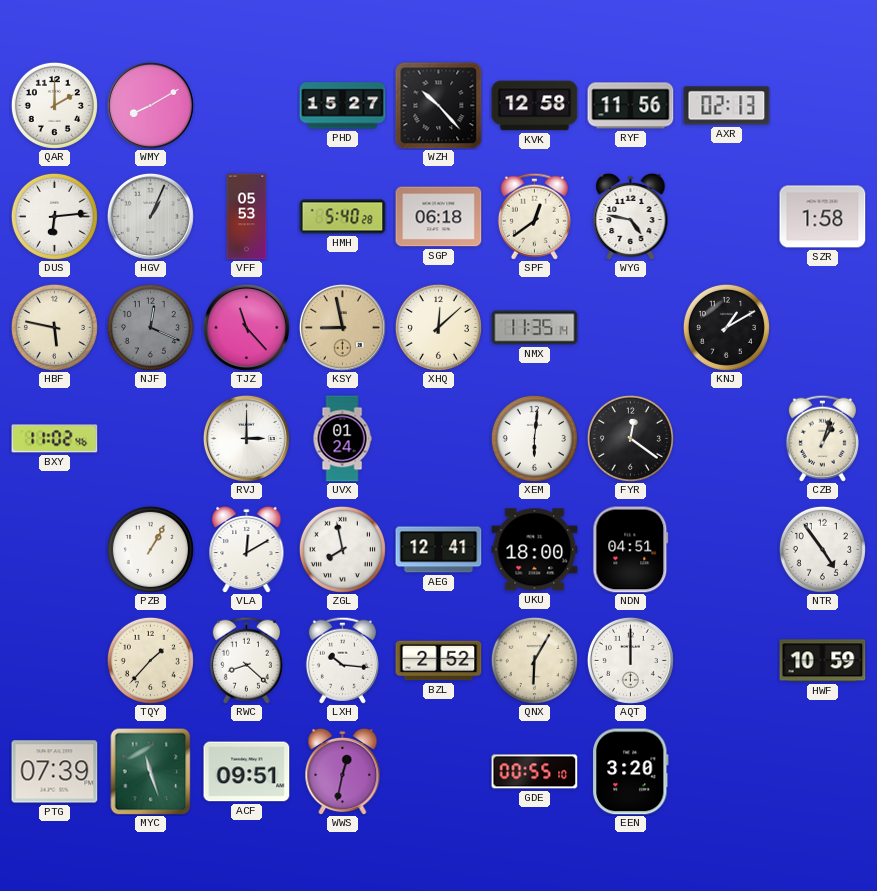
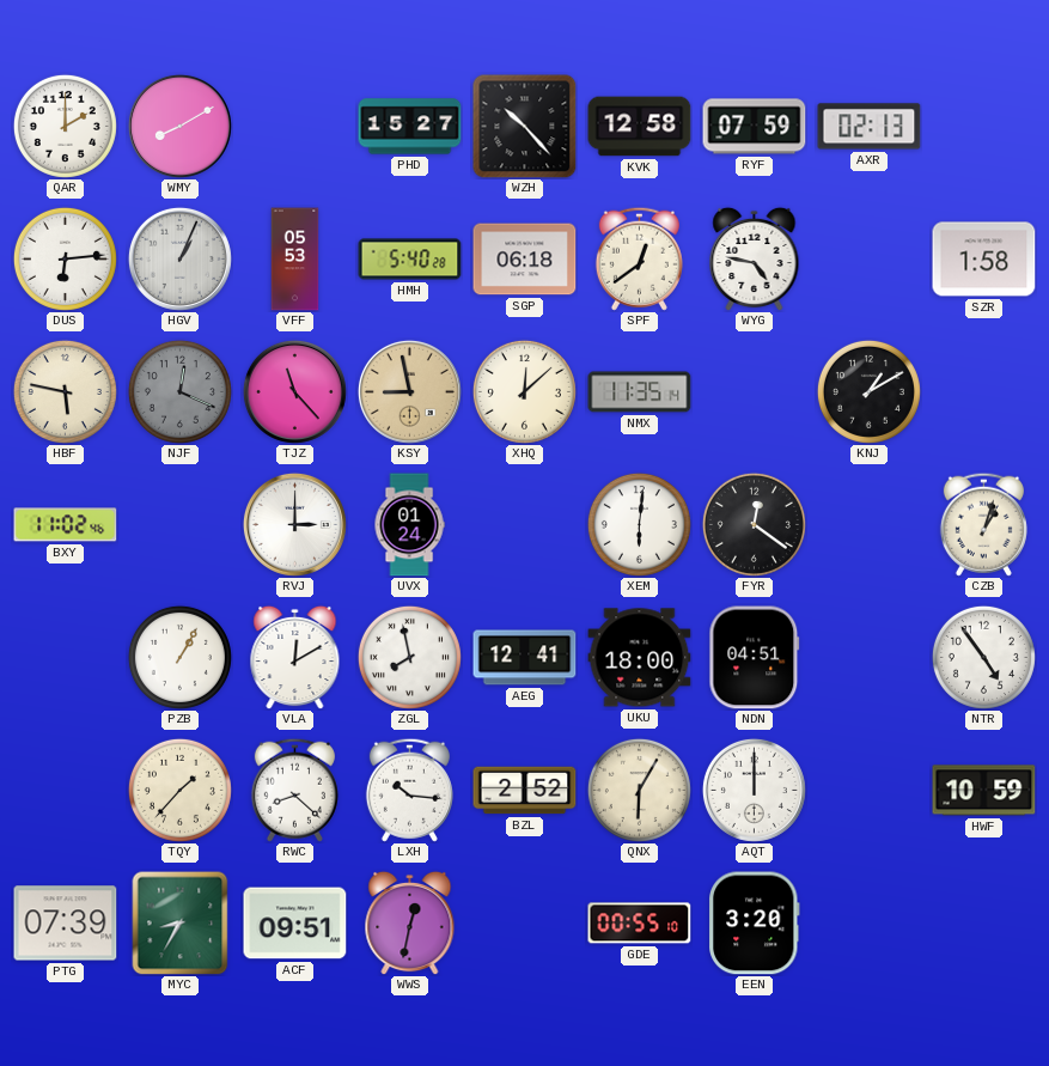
RYF: 11:56 -> 07:59 (755, 127)
MYC: 11:27 -> 8:35 (181, 922)
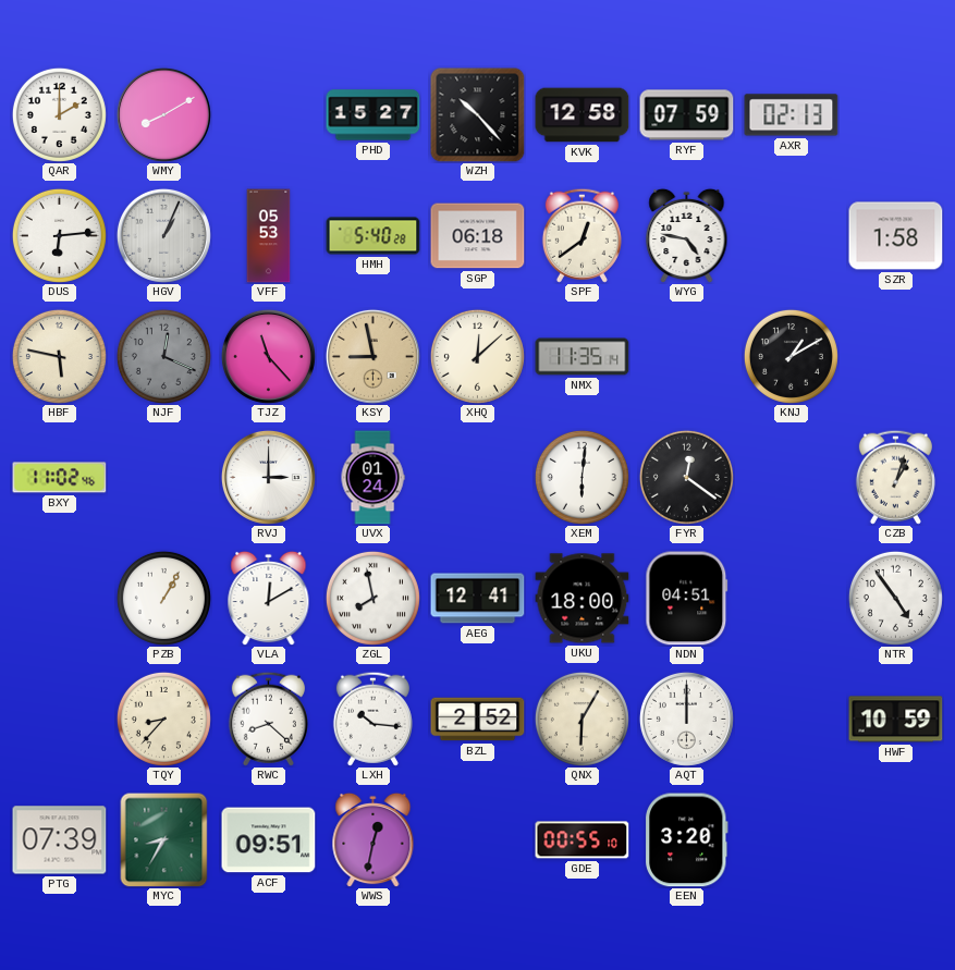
TQY: 1:37 -> 8:37 (163, 719)
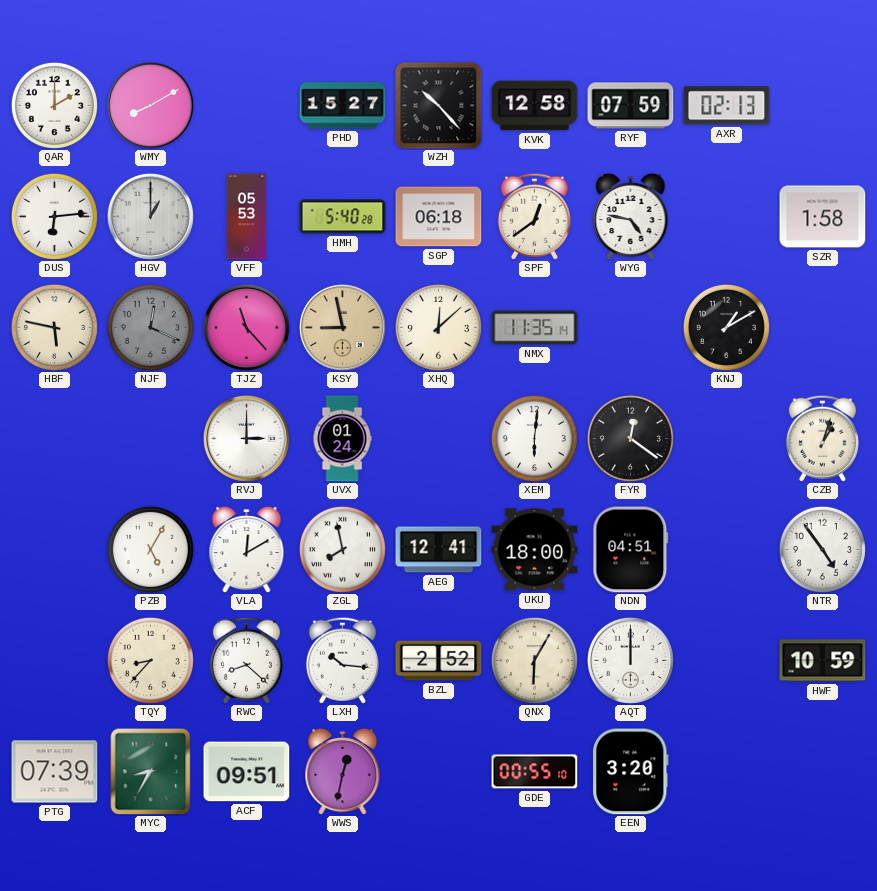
HGV: 1:04 -> 1:00 (150, 216)
BXY: 11:02 -> none (60, 478)
PZB: 1:05 -> 5:05 (150, 549)
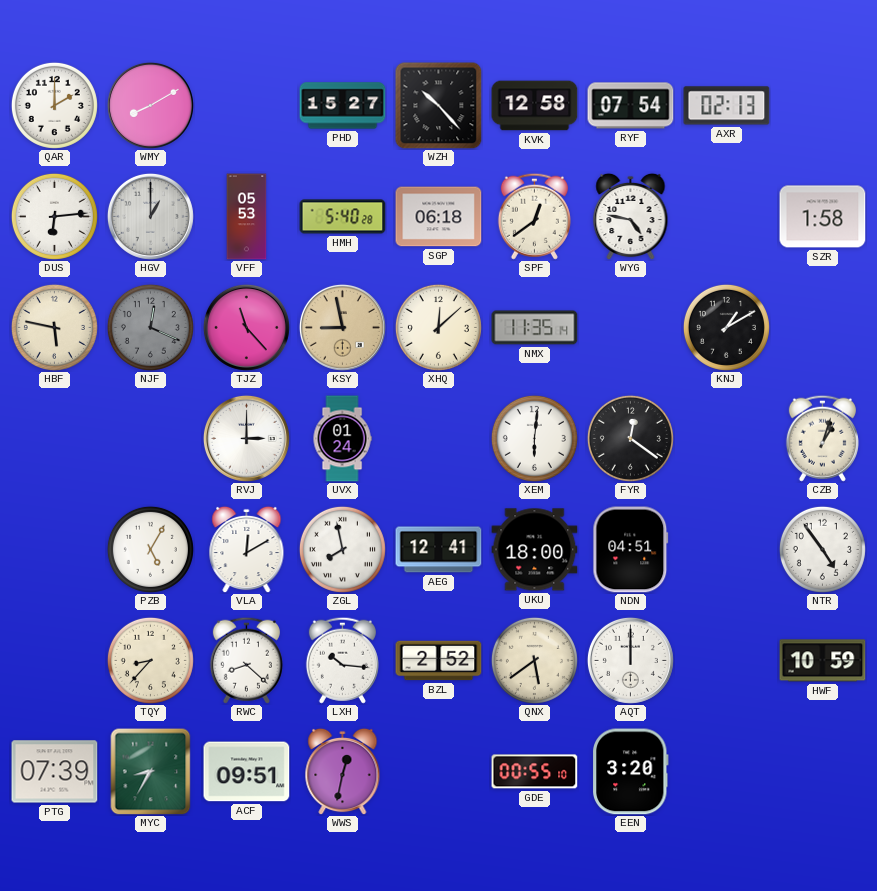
RYF: 07:59 -> 07:54 (631, 106)
QNX: 6:05 -> 5:39 (534, 660)
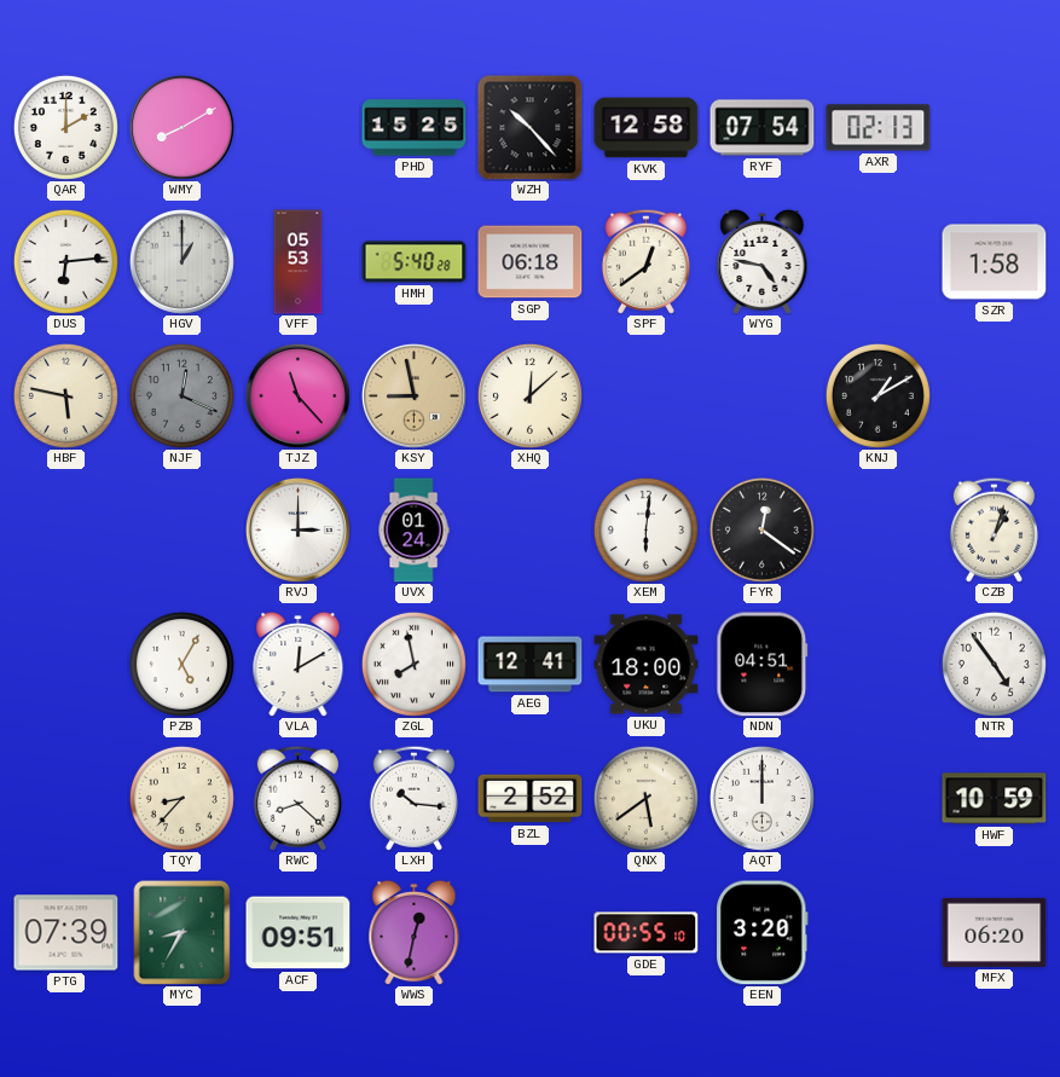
PHD: 15:27 -> 15:25 (415, 128)
NMX: 11:35 -> none (535, 328)
MFX: none -> 06:20 (995, 932)
